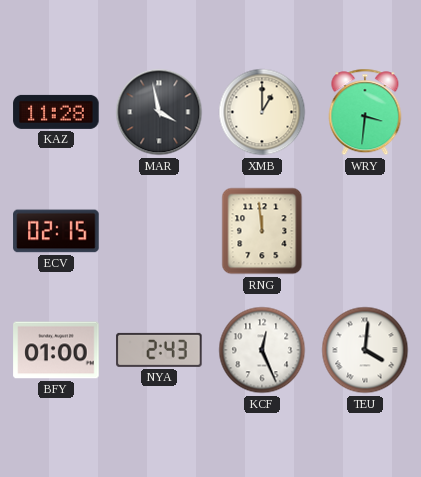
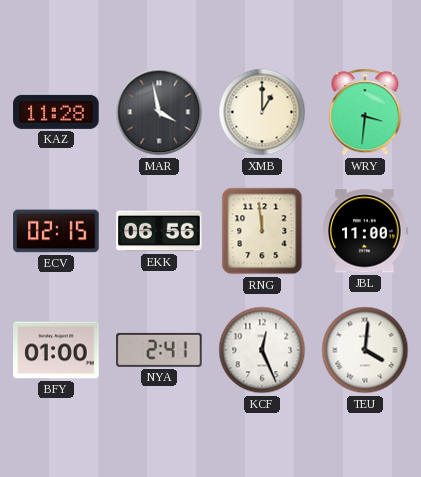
EKK: none -> 06:56 (159, 231)
JBL: none -> 11:00 (365, 231)
NYA: 2:43 -> 2:41 (159, 350)
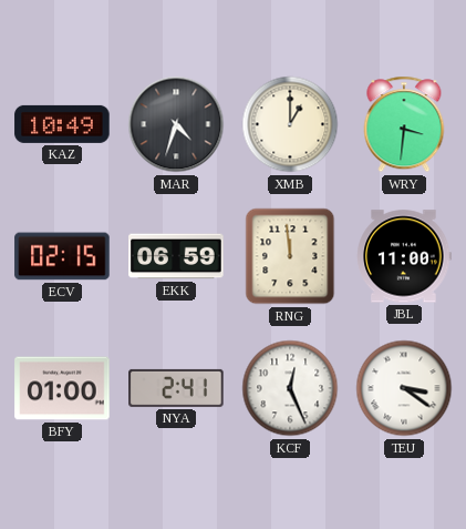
KAZ: 11:28 -> 10:49 (62, 124)
MAR: 3:58 -> 4:33 (176, 124)
EKK: 06:56 -> 06:59 (176, 256)
TEU: 4:01 -> 3:21 (404, 388)
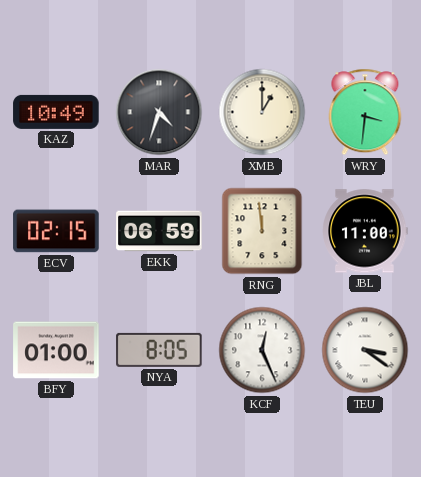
NYA: 2:41 -> 8:05 (159, 350)
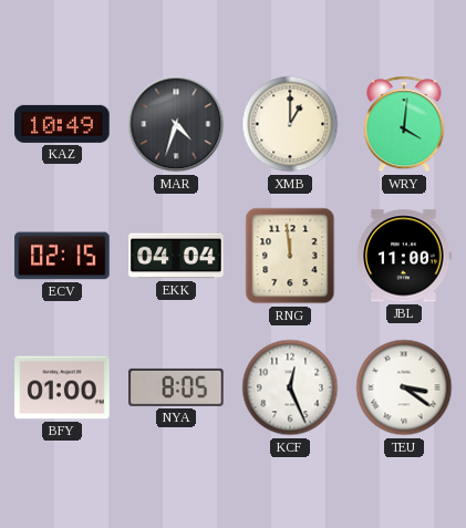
WRY: 3:31 -> 4:01 (404, 124)
EKK: 06:59 -> 04:04 (176, 256)
